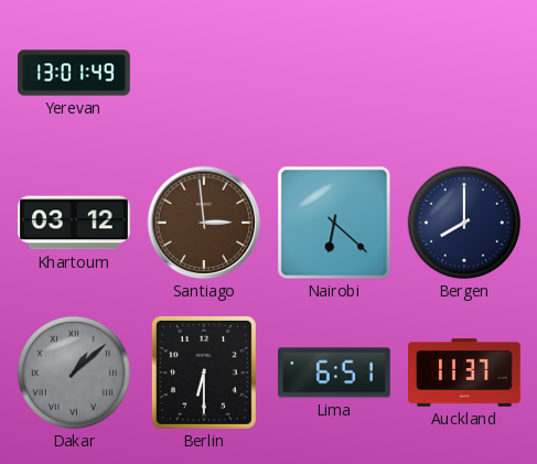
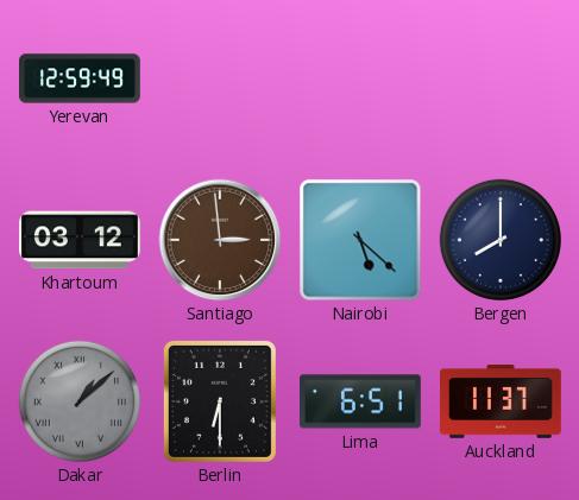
Yerevan: 13:01 -> 12:59 (80, 78)
Nairobi: 6:22 -> 5:22 (360, 240)
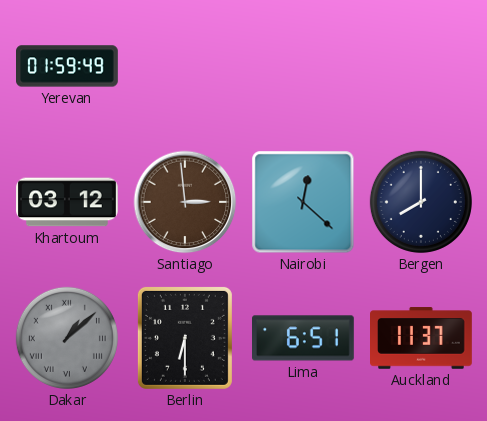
Yerevan: 12:59 -> 01:59 (67, 66)
Nairobi: 5:22 -> 12:22 (303, 202)
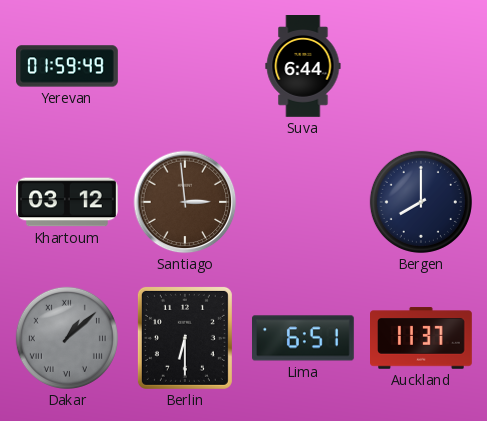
Suva: none -> 6:44 (303, 67)
Nairobi: 12:22 -> none (303, 202)
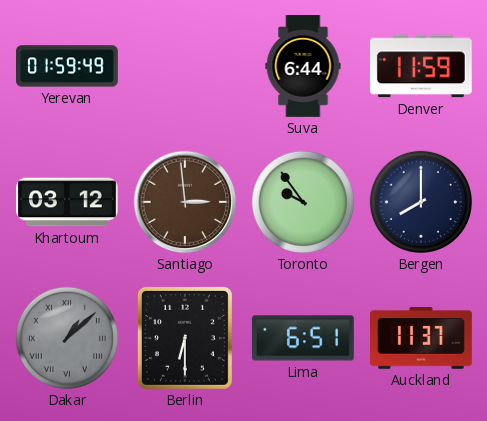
Denver: none -> 11:59 (421, 66)
Toronto: none -> 9:54 (303, 202)
